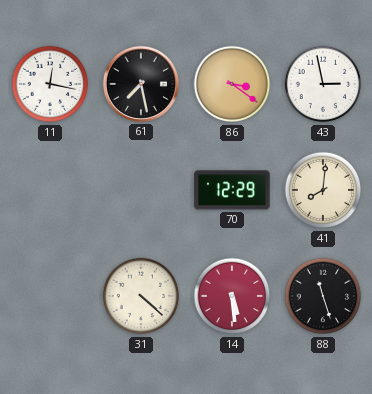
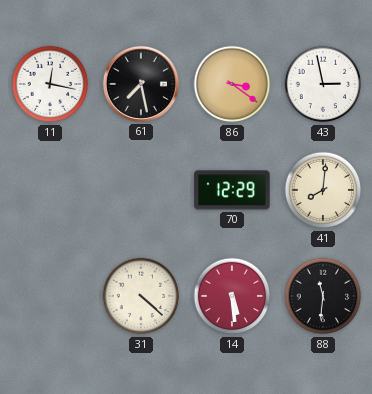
88: 11:27 -> 11:31 (323, 296)
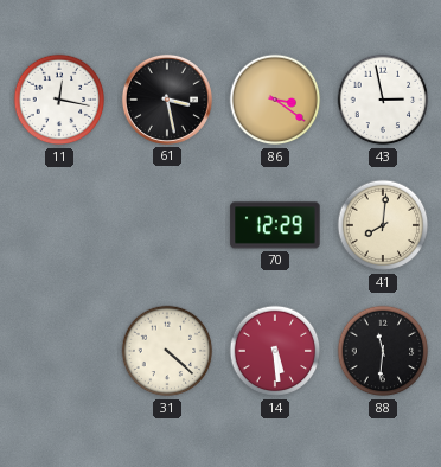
61: 7:28 -> 3:28 (167, 100)
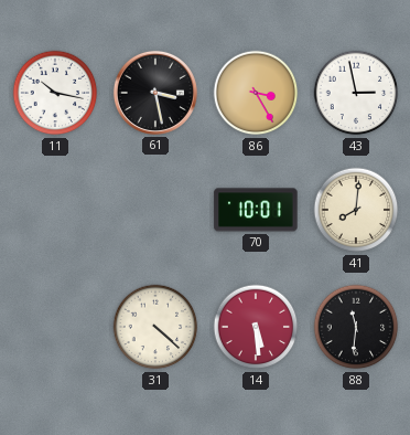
11: 12:17 -> 10:17 (55, 93)
86: 3:21 -> 3:25 (256, 93)
70: 12:29 -> 10:01 (256, 210)
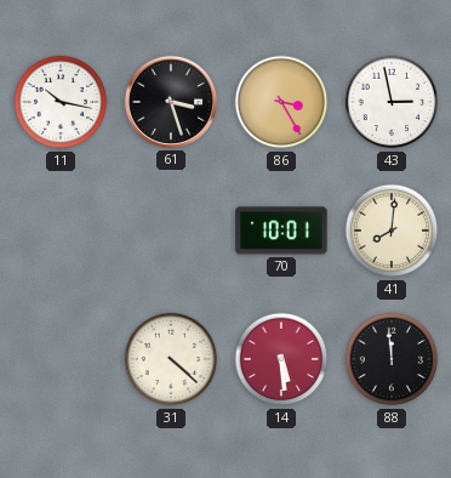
61: 3:28 -> 3:27 (171, 102)
88: 11:31 -> 11:59 (392, 359)
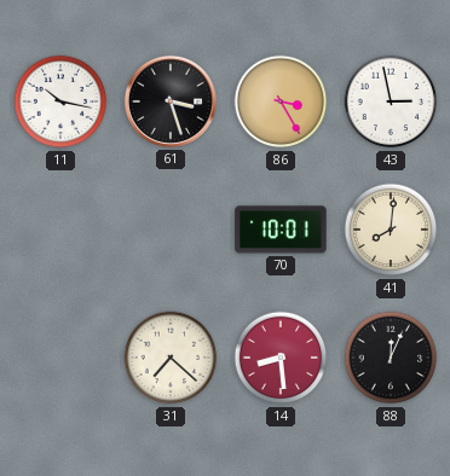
31: 4:22 -> 7:22 (171, 358)
14: 5:29 -> 8:29 (281, 358)
88: 11:59 -> 12:04 (391, 358)
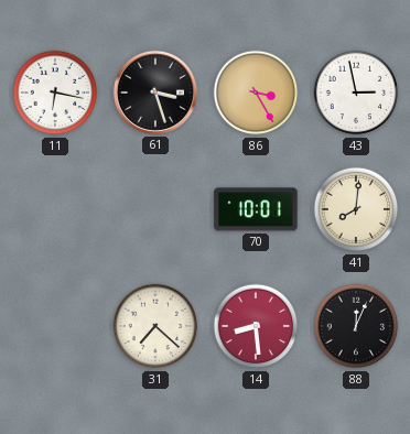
11: 10:17 -> 6:17 (55, 93)
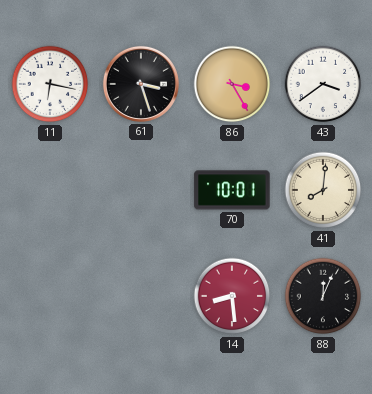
43: 2:58 -> 3:39 (323, 84)
31: 7:22 -> none (155, 326)
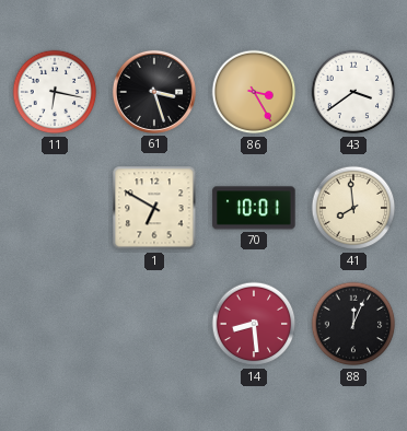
1: none -> 6:50 (154, 208)
41: 8:01 -> 7:59 (353, 208)
